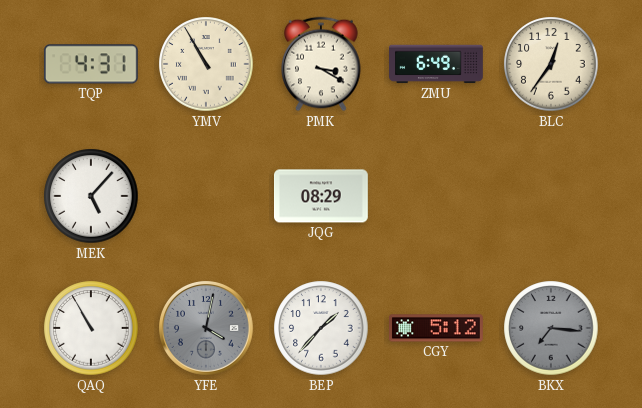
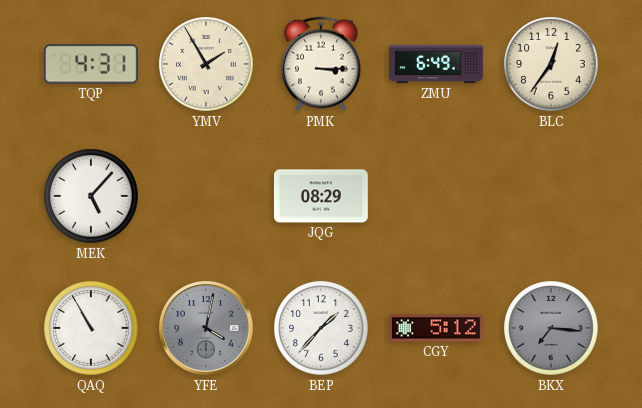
YMV: 10:55 -> 1:55 (206, 64)
PMK: 3:20 -> 3:15 (321, 64)
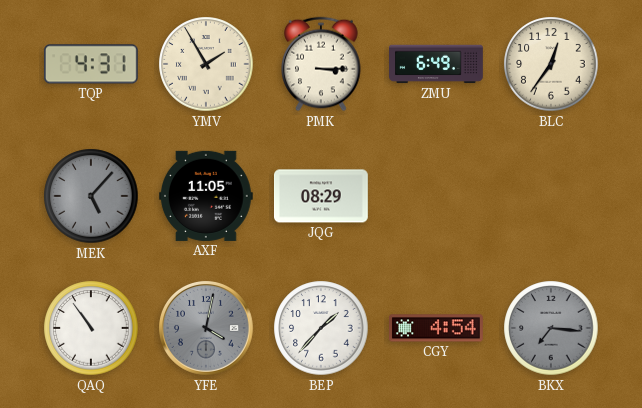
MEK dial: white -> grey (91, 196)
AXF: none -> 11:05 (206, 196)
QAQ: 10:55 -> 10:54 (91, 328)
CGY: 5:12 -> 4:54 (437, 328)
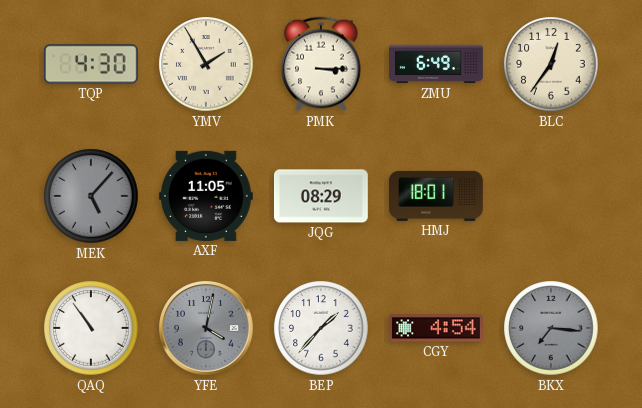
TQP: 4:31 -> 4:30 (91, 64)
HMJ: none -> 18:01 (436, 196)
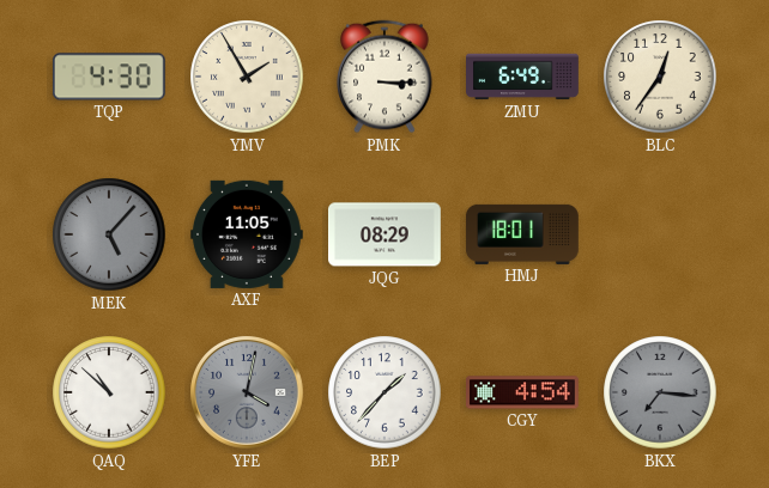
QAQ: 10:54 -> 10:52 (109, 392)
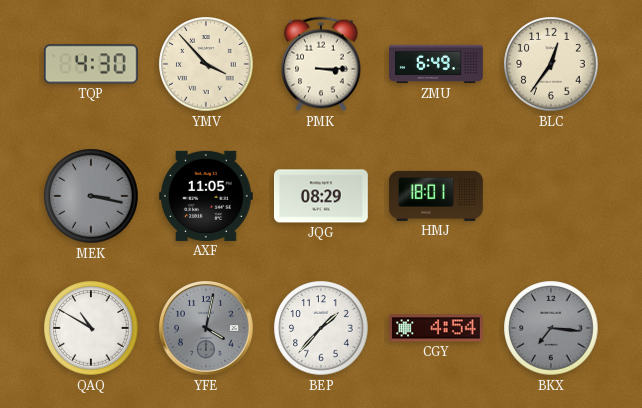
YMV: 1:55 -> 3:53 (206, 64)
MEK: 5:07 -> 3:17 (91, 196)
QAQ: 10:52 -> 10:50 (91, 328)
